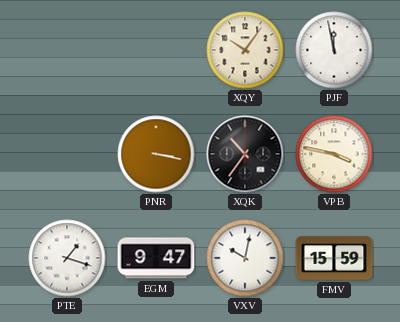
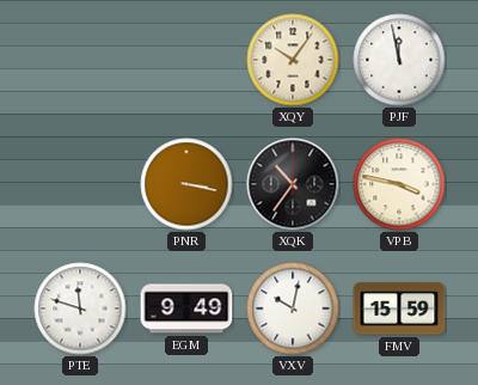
PTE: 1:18 -> 11:48 (80, 308)
EGM: 9:47 -> 9:49 (186, 308)
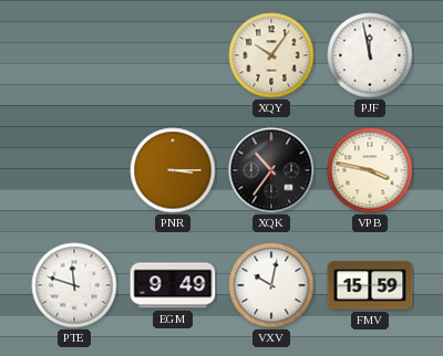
PNR: 3:17 -> 3:15 (173, 170)
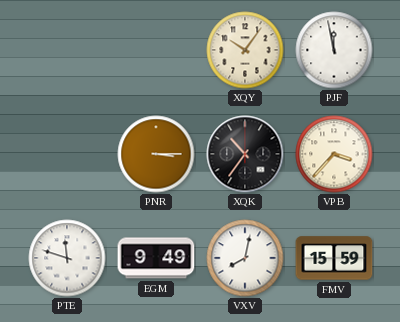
VPB: 3:47 -> 3:37 (334, 154)
VXV: 10:02 -> 8:02 (245, 258)
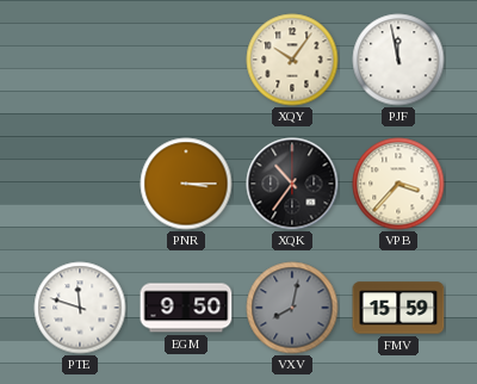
EGM: 9:49 -> 9:50 (186, 308)
VXV dial: white -> grey (292, 308)
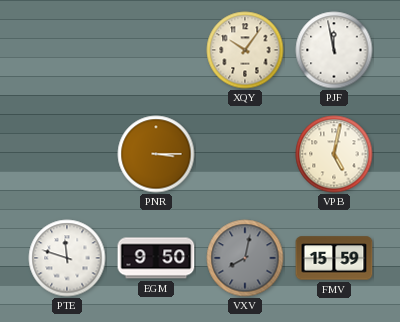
XQK: 10:36 -> none (292, 184)
VPB: 3:37 -> 5:02 (334, 154)
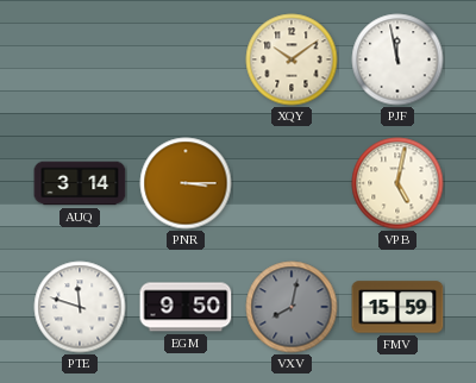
XQY: 10:06 -> 10:09 (292, 59)
AUQ: none -> 3:14 (80, 183)
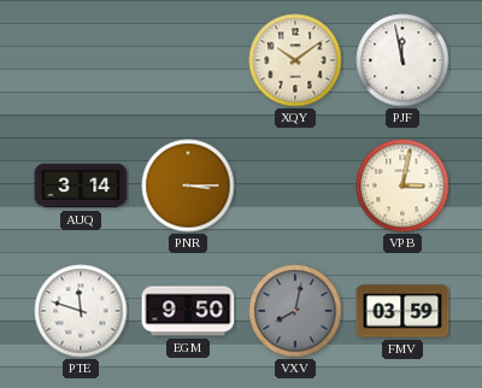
VPB: 5:02 -> 3:02 (402, 186)
FMV: 15:59 -> 03:59 (402, 311)
